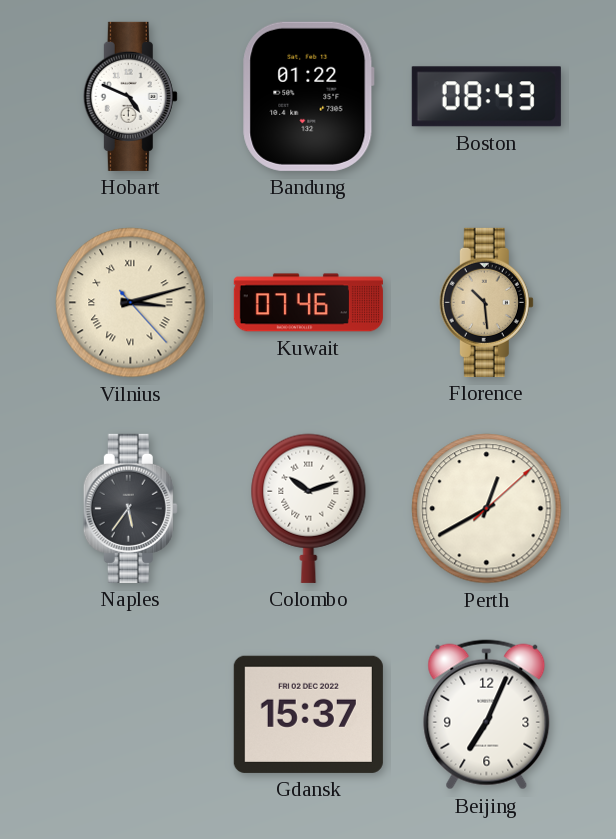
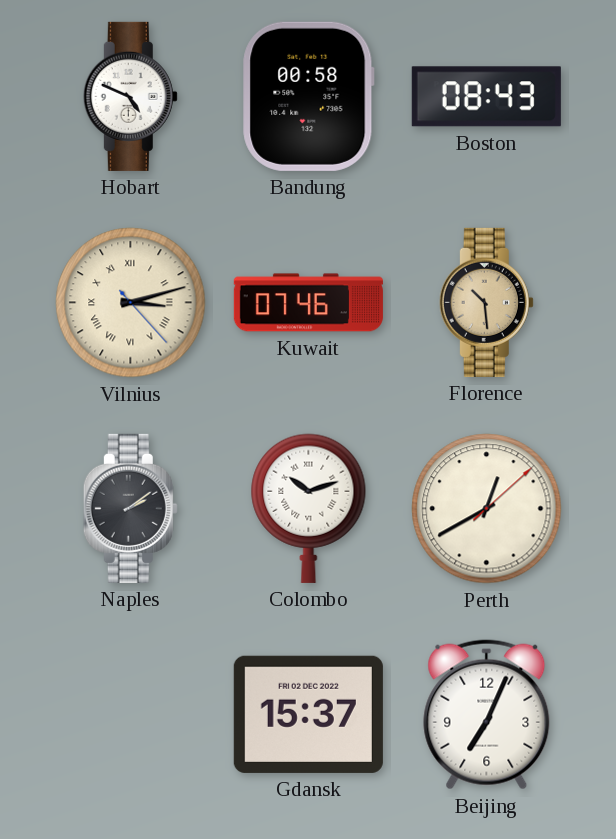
Bandung: 01:22 -> 00:58 (309, 96)
Naples: 5:36 -> 2:09 (130, 508)
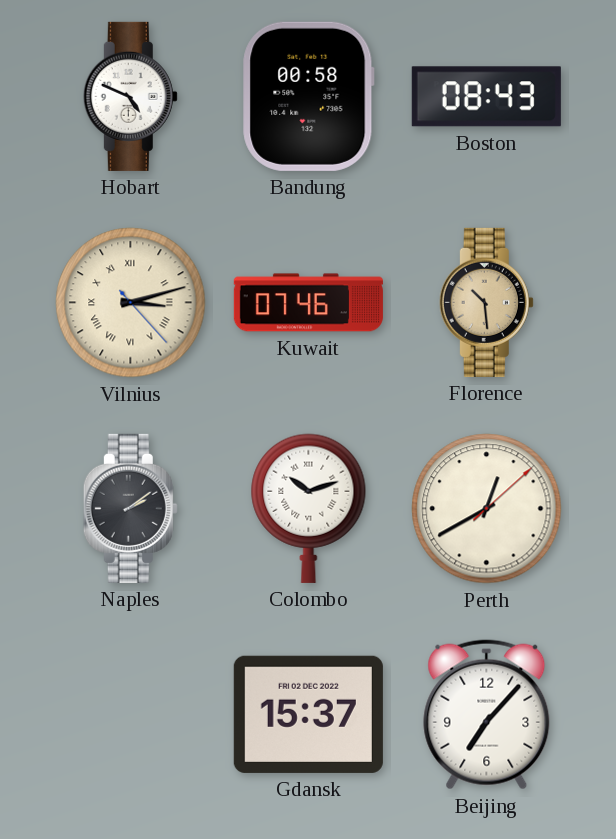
Beijing: 7:04 -> 7:07 (487, 715)
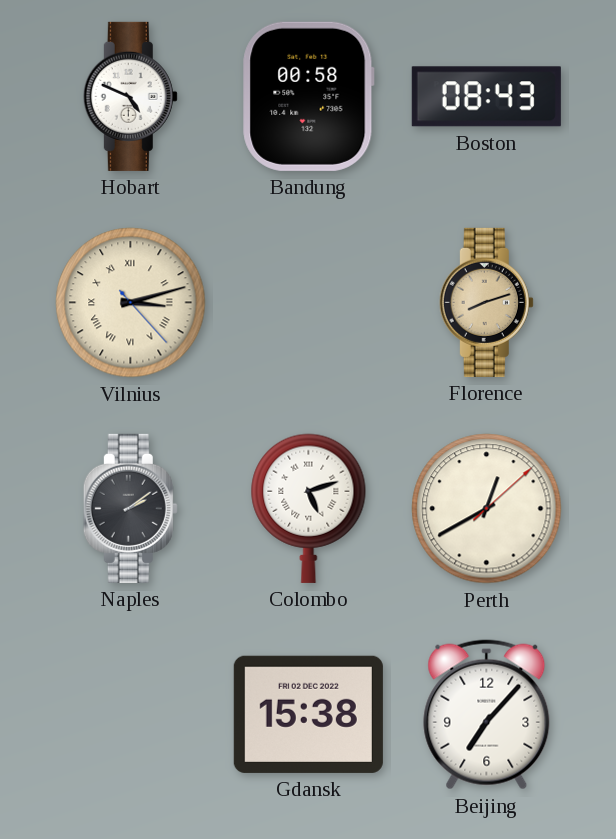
Kuwait: 07:46 -> none (308, 303)
Florence: 10:29 -> 8:12 (486, 302)
Colombo: 10:12 -> 5:12 (309, 508)
Gdansk: 15:37 -> 15:38 (308, 714)
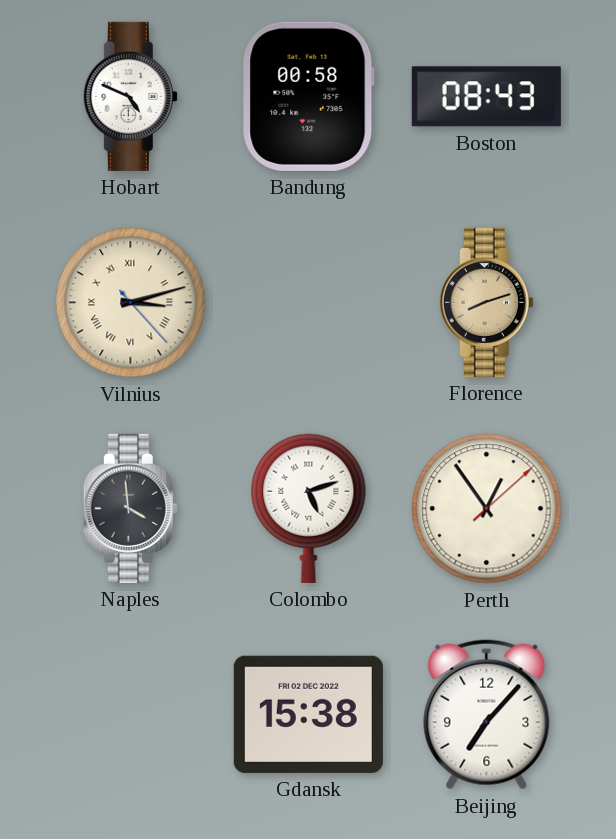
Naples: 2:09 -> 3:59 (130, 508)
Perth: 12:40 -> 12:54 (487, 509)
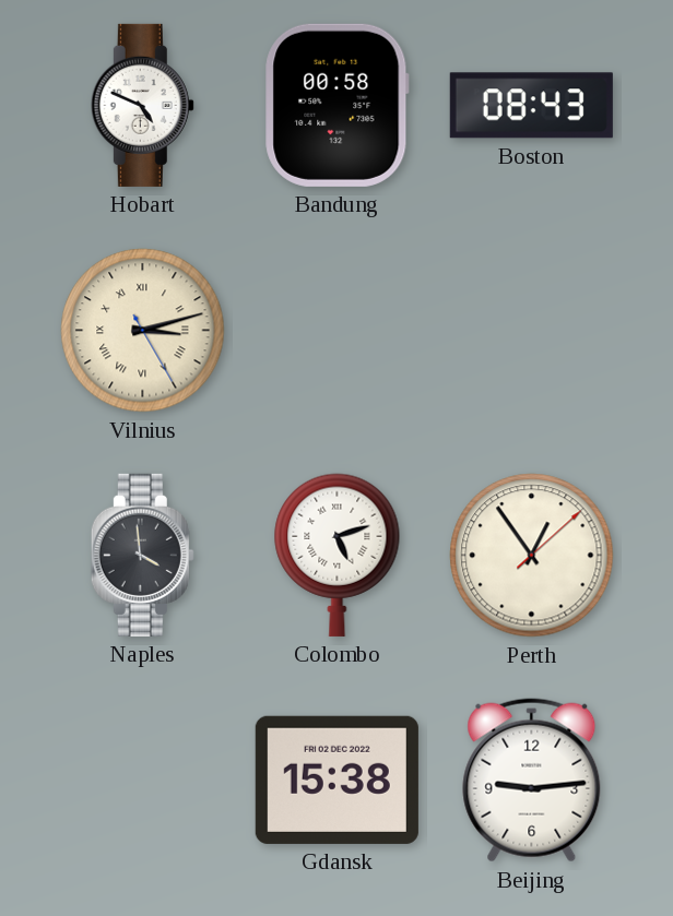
Vilnius: 3:12:23 -> 3:12:25 (143, 331)
Florence: 8:12 -> none (486, 302)
Beijing: 7:07 -> 9:14 (532, 781)
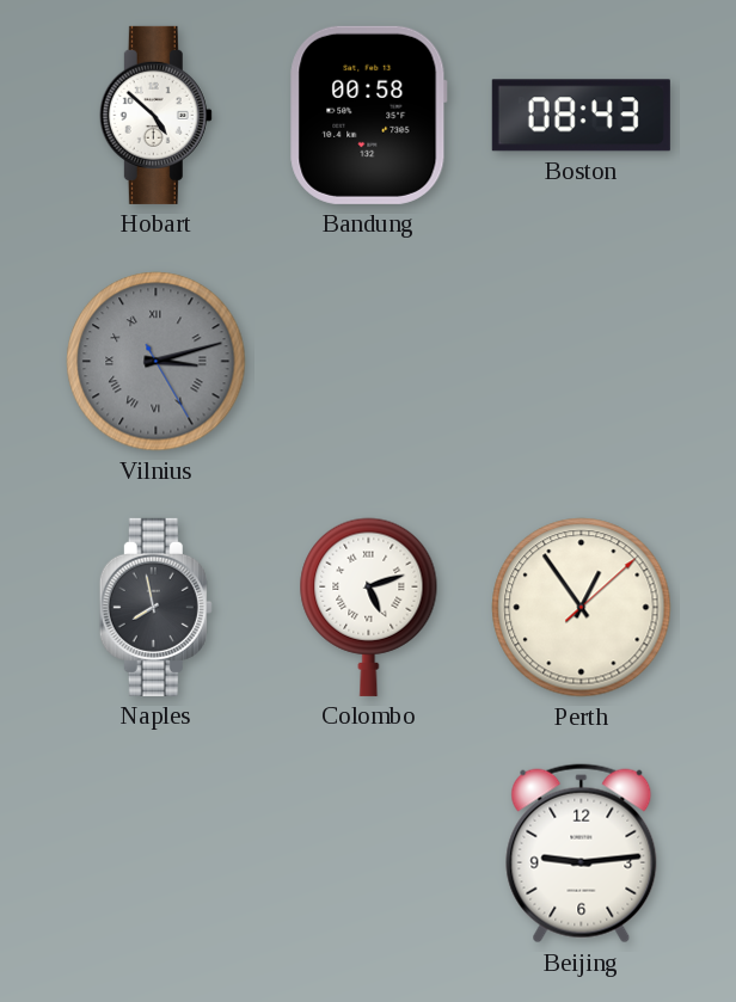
Hobart: 4:49 -> 4:52 (155, 115)
Vilnius dial: cream -> grey (157, 362)
Naples: 3:59 -> 7:58 (155, 607)
Gdansk: 15:38 -> none (336, 780)
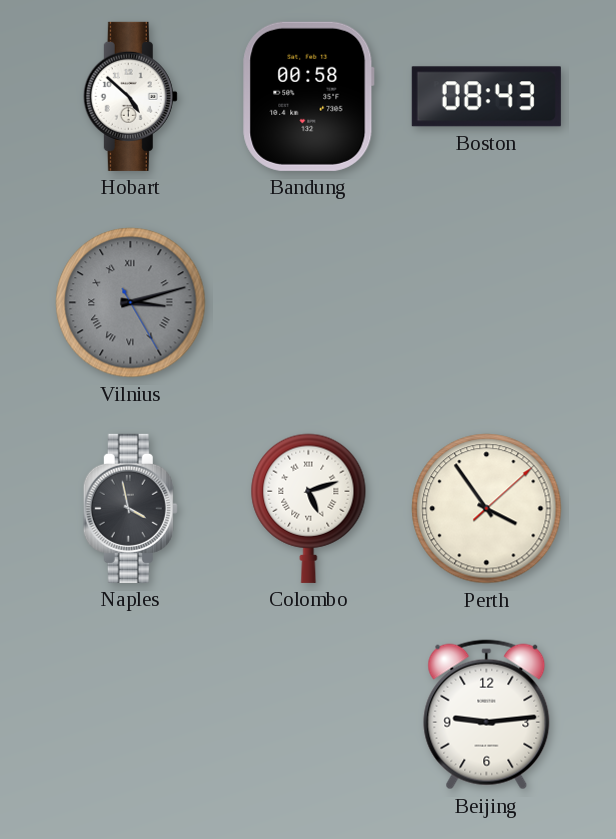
Naples: 7:58 -> 3:58 (130, 508)
Perth: 12:54 -> 3:54 (487, 509)
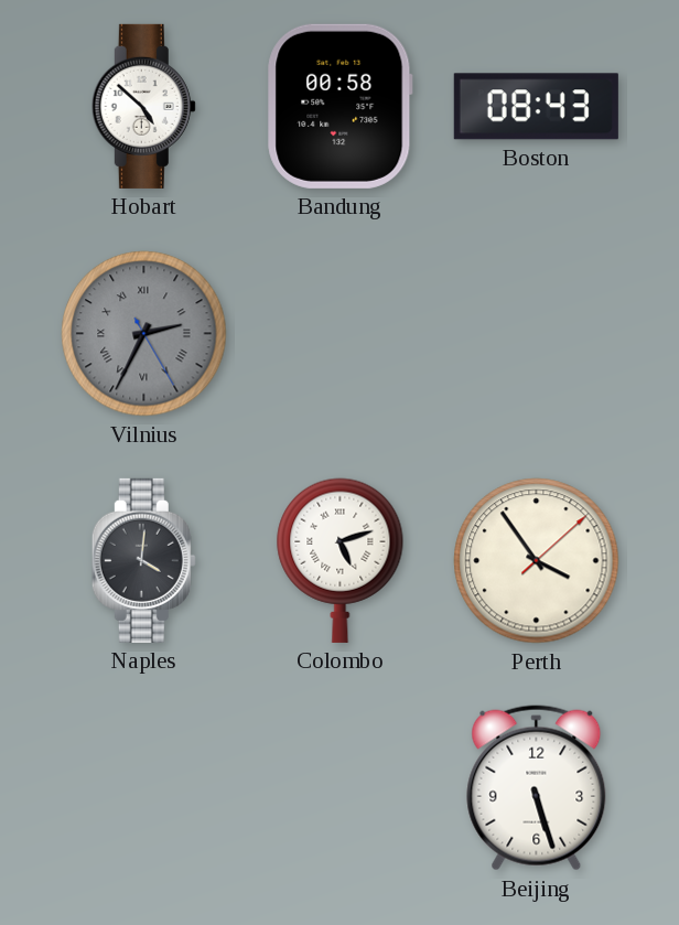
Vilnius: 3:12 -> 2:34 (144, 334)
Naples: 3:58 -> 4:01 (143, 560)
Beijing: 9:14 -> 5:27 (537, 788)
